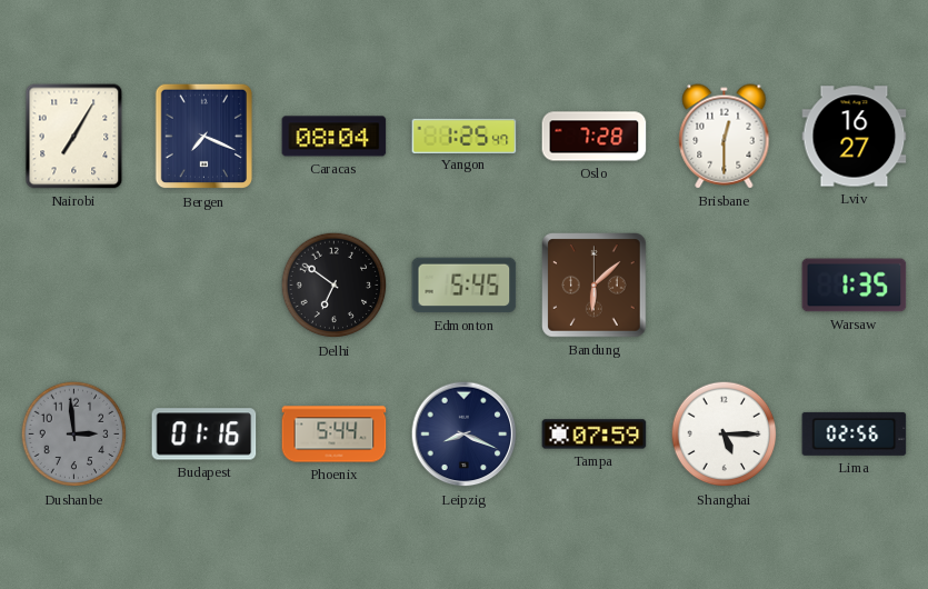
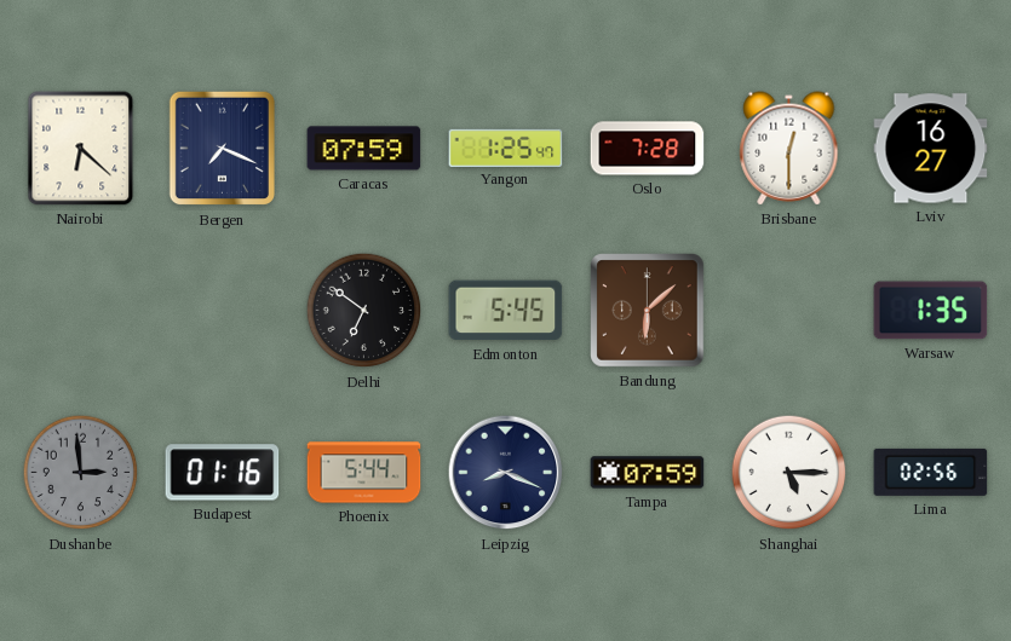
Nairobi: 7:05 -> 6:22 (81, 149)
Caracas: 08:04 -> 07:59 (364, 149)
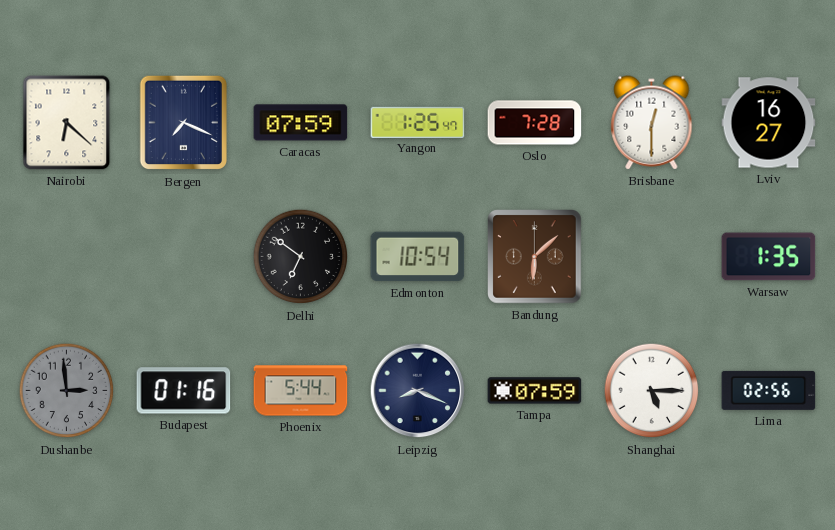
Edmonton: 5:45 -> 10:54 (418, 257)
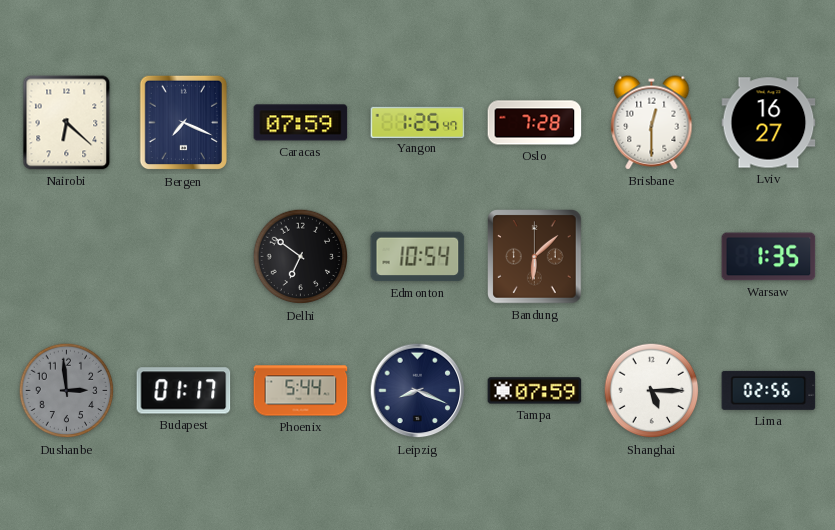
Budapest: 01:16 -> 01:17 (184, 391)
